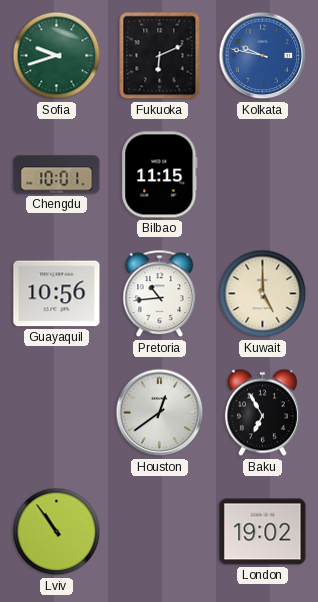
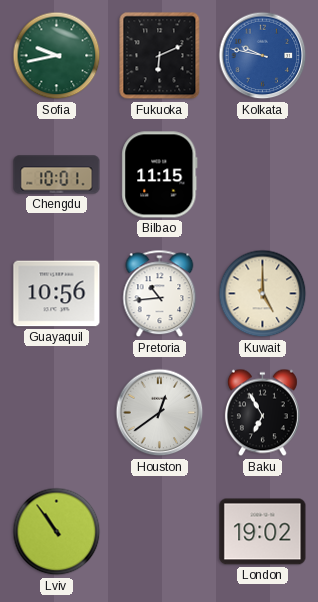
Sofia: 9:42 -> 9:43 (57, 56)
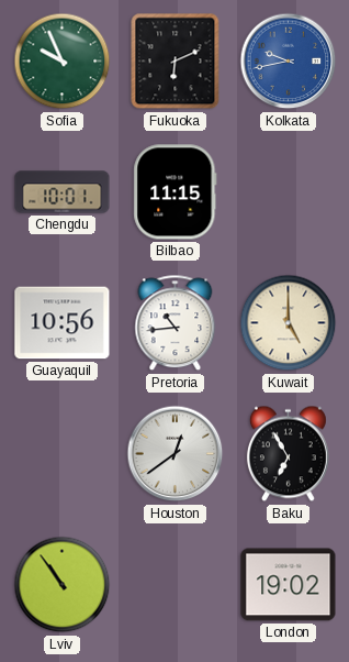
Sofia: 9:43 -> 9:56 (63, 62)
Kolkata: 9:47 -> 9:43 (289, 62)
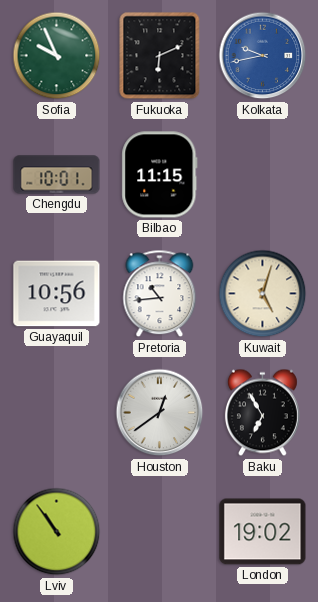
Kuwait: 5:00 -> 5:03 (263, 294)
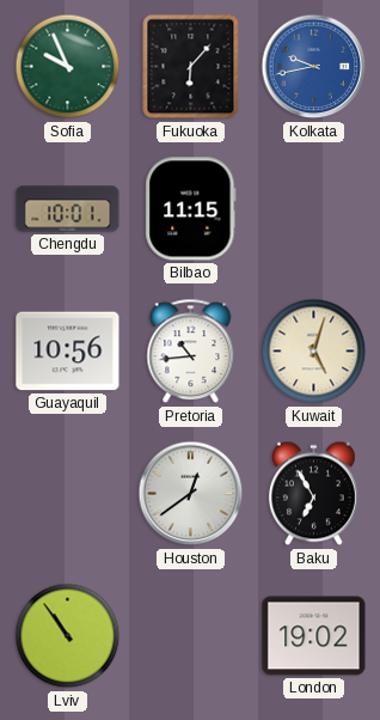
Fukuoka: 6:11 -> 6:07 (191, 67)
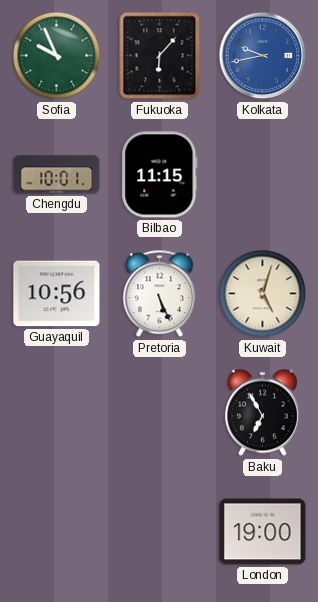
Pretoria: 10:44 -> 5:26 (160, 294)
Houston: 12:39 -> none (191, 494)
Lviv: 10:54 -> none (68, 636)
London: 19:02 -> 19:00 (263, 532)
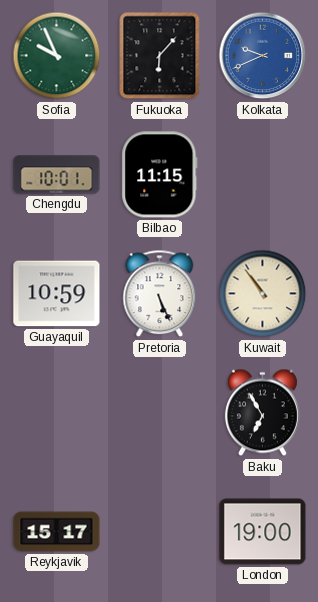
Kolkata: 9:43 -> 9:41 (263, 56)
Guayaquil: 10:56 -> 10:59 (57, 294)
Kuwait: 5:03 -> 10:54 (263, 294)
Reykjavik: none -> 15:17 (57, 532)
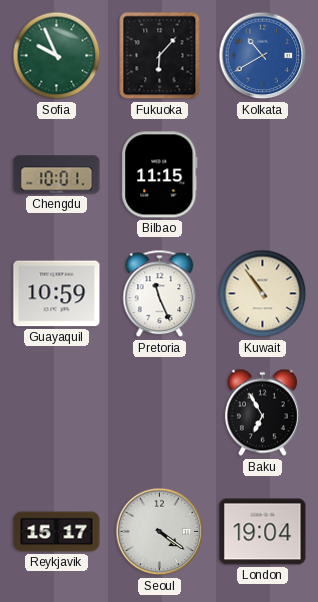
Kolkata: 9:41 -> 10:40 (263, 56)
Pretoria: 5:26 -> 11:26 (160, 294)
Seoul: none -> 4:21 (160, 532)
London: 19:00 -> 19:04 (263, 532)
